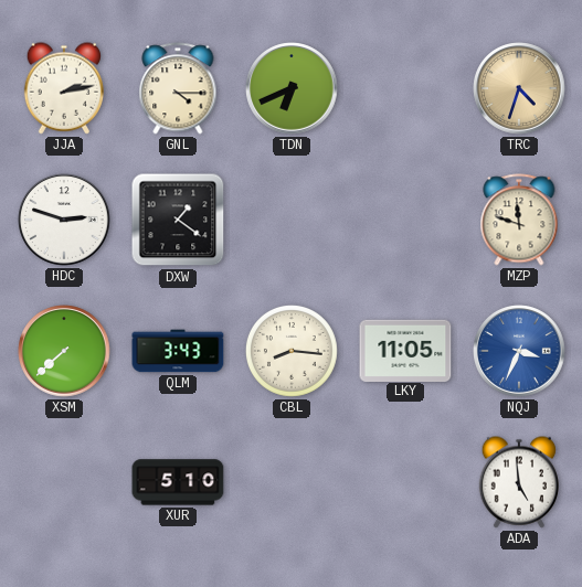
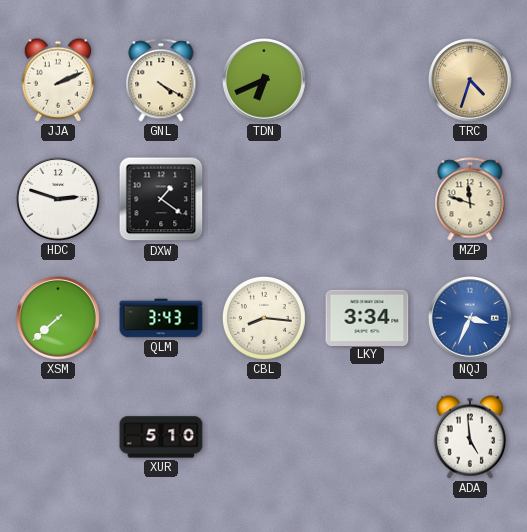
JJA: 2:13 -> 2:11 (57, 80)
GNL: 4:15 -> 4:20 (161, 80)
LKY: 11:05 -> 3:34 (367, 317)
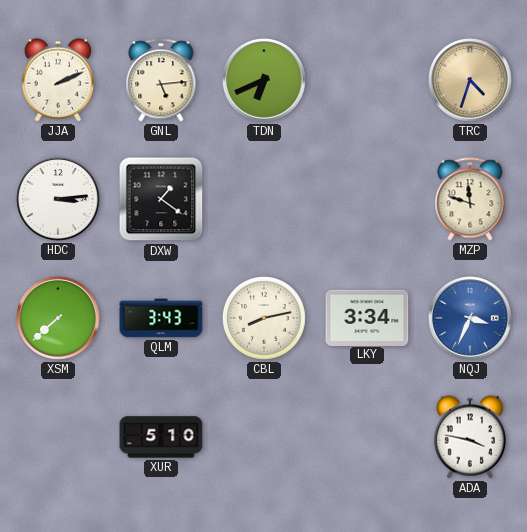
GNL: 4:20 -> 5:14 (161, 80)
HDC: 2:48 -> 3:14 (58, 199)
CBL: 8:16 -> 8:13 (264, 318)
ADA: 4:59 -> 3:47 (469, 437)
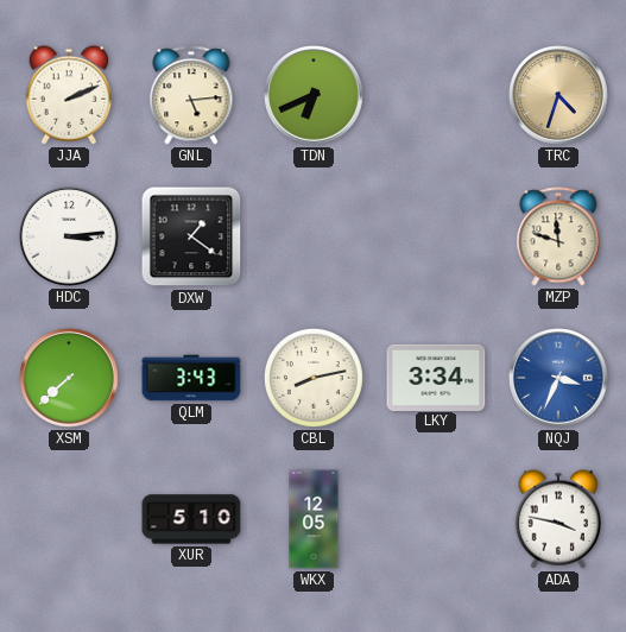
WKX: none -> 12:05 (314, 519)
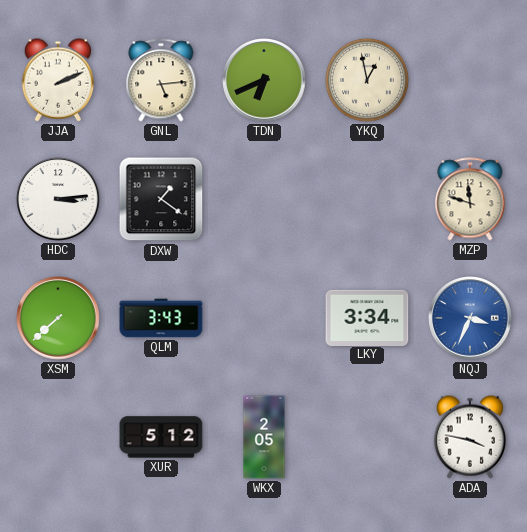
YKQ: none -> 12:58 (367, 80)
TRC: 4:33 -> none (558, 95)
CBL: 8:13 -> none (314, 378)
XUR: 5:10 -> 5:12 (161, 437)
WKX: 12:05 -> 2:05 (264, 437)
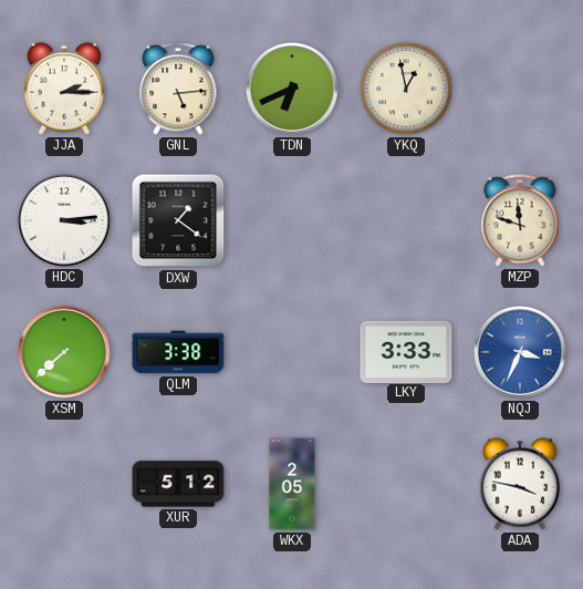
JJA: 2:11 -> 2:15 (63, 89)
QLM: 3:43 -> 3:38 (178, 352)
LKY: 3:34 -> 3:33 (406, 351)
